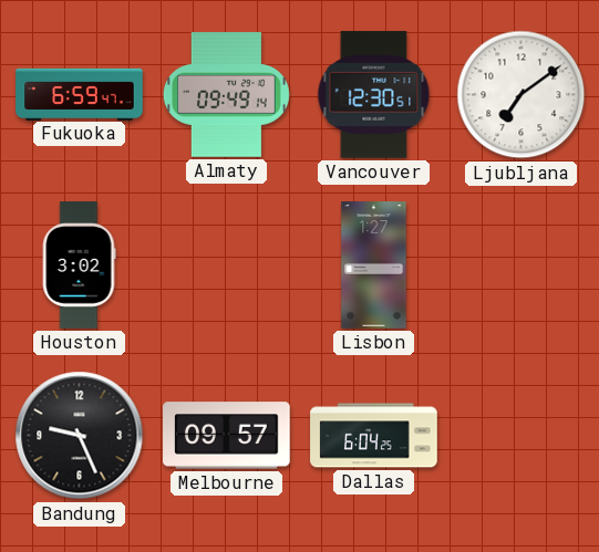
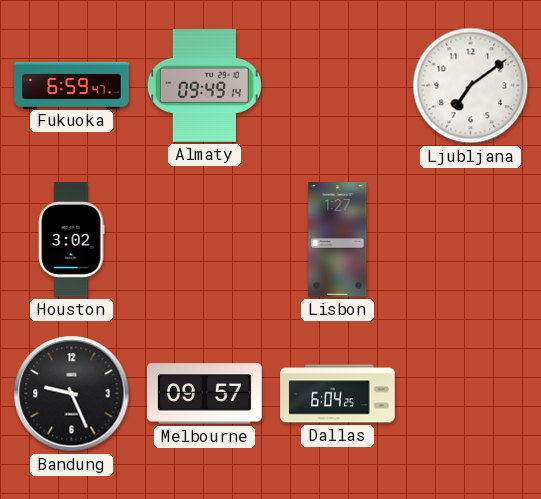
Vancouver: 12:30 -> none (374, 95)
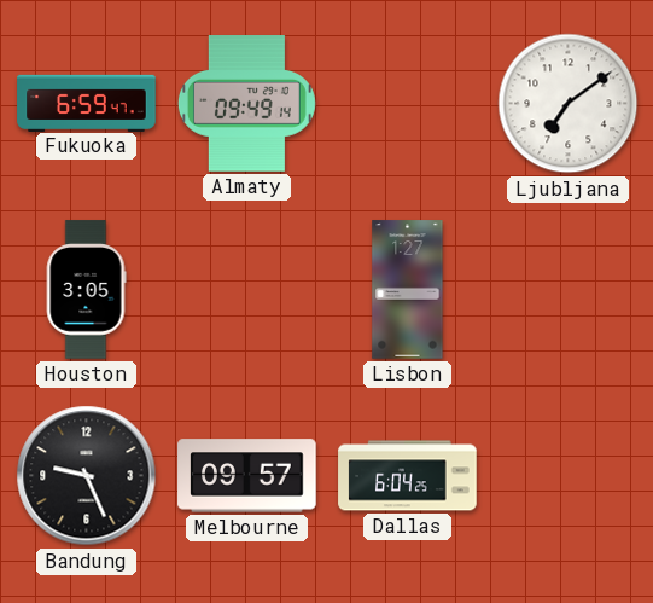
Houston: 3:02 -> 3:05 (86, 290)
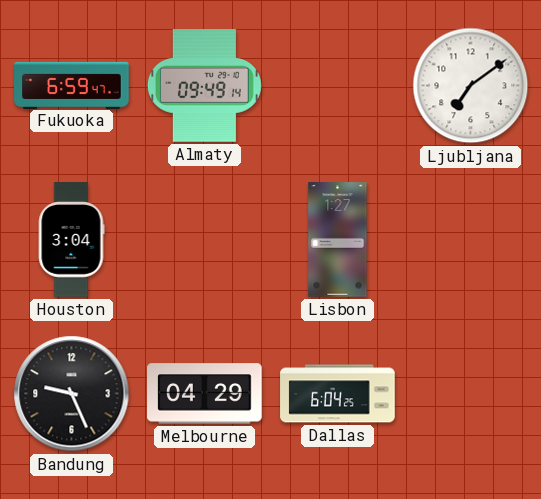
Houston: 3:05 -> 3:04 (71, 240)
Melbourne: 09:57 -> 04:29 (205, 394)
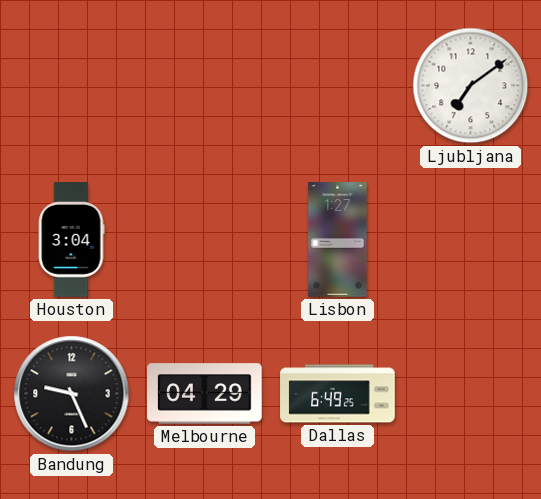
Fukuoka: 6:59 -> none (72, 85)
Almaty: 09:49 -> none (204, 86)
Dallas: 6:04 -> 6:49 (338, 394)
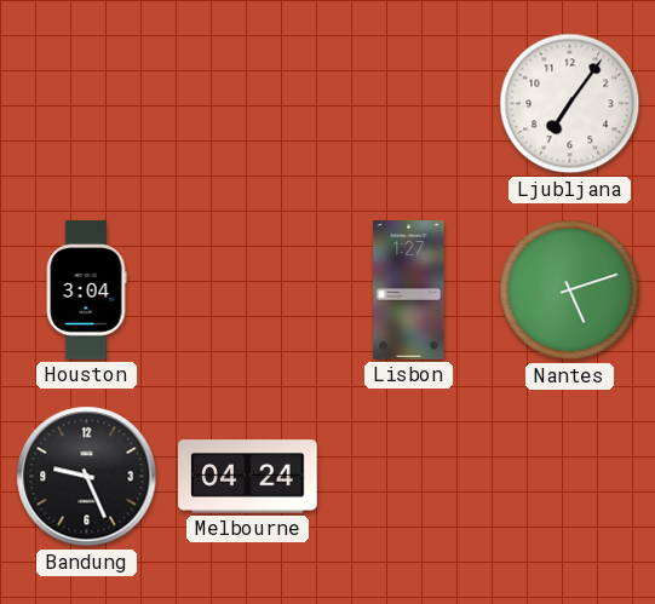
Ljubljana: 7:09 -> 7:06 (570, 104)
Nantes: none -> 5:12 (570, 291)
Melbourne: 04:29 -> 04:24 (248, 477)
Dallas: 6:49 -> none (338, 394)
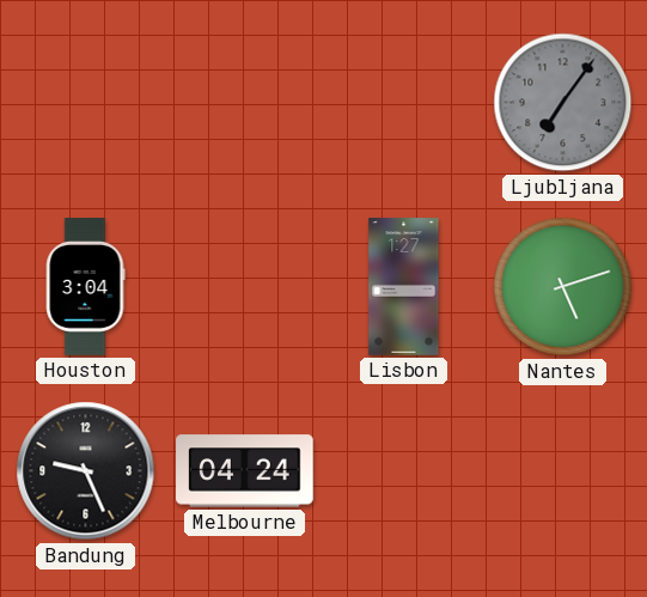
Ljubljana dial: white -> grey (563, 103)
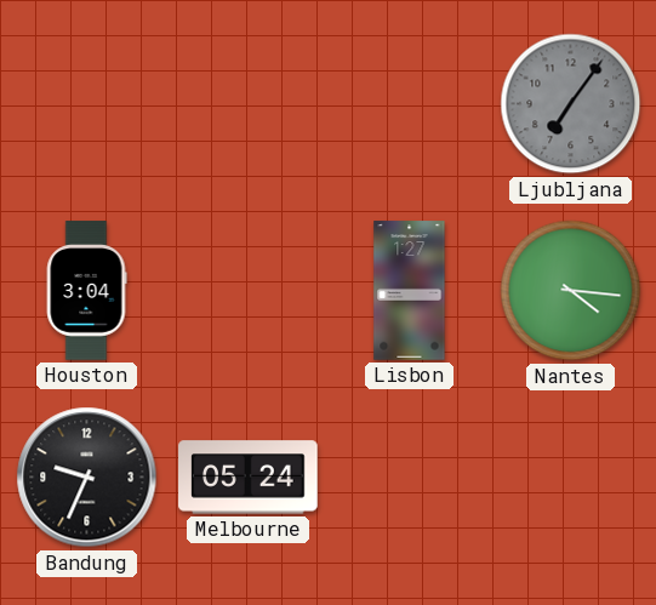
Nantes: 5:12 -> 4:16 (571, 291)
Bandung: 9:26 -> 9:34 (87, 478)
Melbourne: 04:24 -> 05:24 (249, 478)
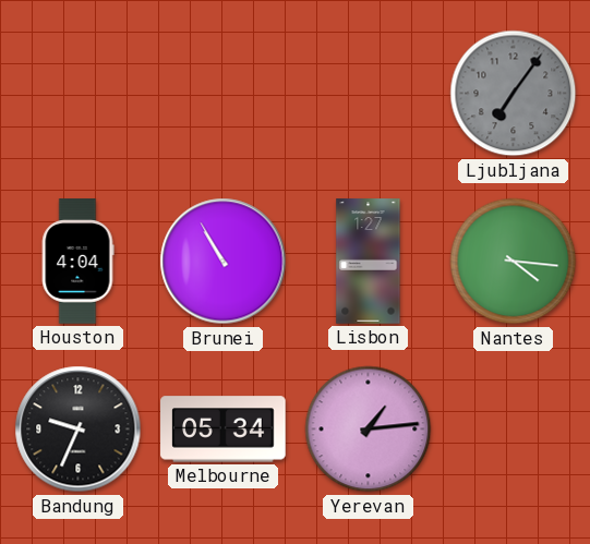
Houston: 3:04 -> 4:04 (77, 262)
Brunei: none -> 10:55 (224, 262)
Melbourne: 05:24 -> 05:34 (224, 430)
Yerevan: none -> 1:14 (369, 430)
